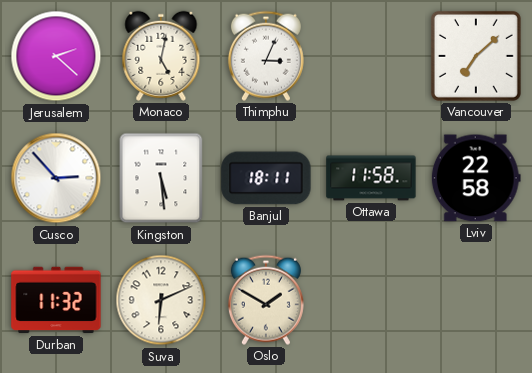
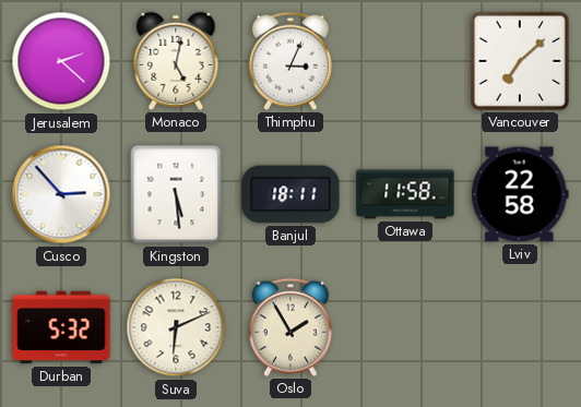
Durban: 11:32 -> 5:32 (61, 327)
Oslo: 1:50 -> 1:55 (290, 327)
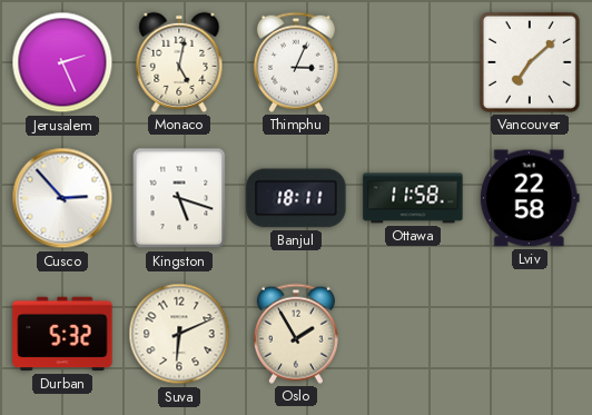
Jerusalem: 2:22 -> 2:26 (62, 62)
Kingston: 5:29 -> 5:18 (179, 198)
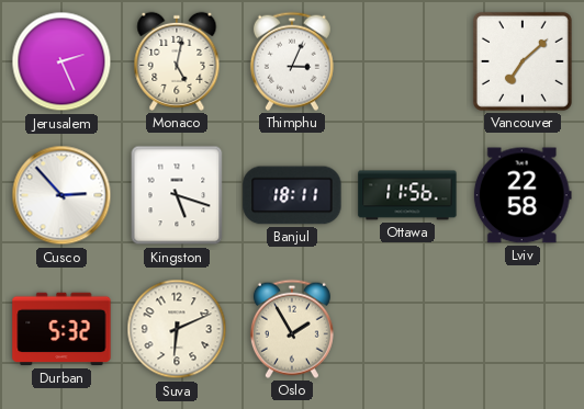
Ottawa: 11:58 -> 11:56 (407, 195)
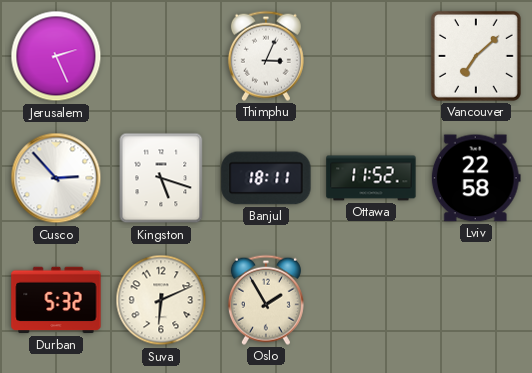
Monaco: 5:02 -> none (177, 61)
Ottawa: 11:56 -> 11:52 (371, 178)
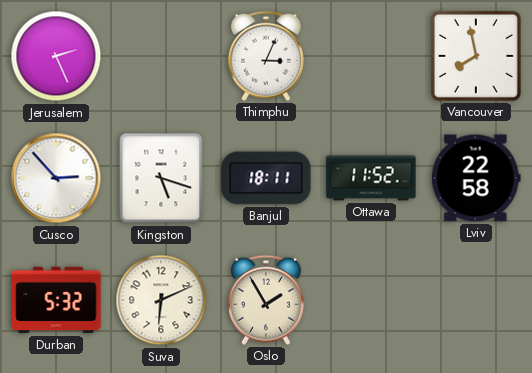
Vancouver: 7:08 -> 7:58 (476, 56)
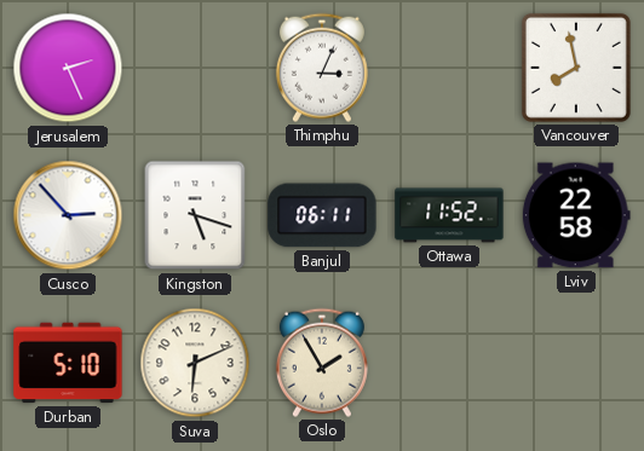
Banjul: 18:11 -> 06:11 (322, 215)
Durban: 5:32 -> 5:10 (68, 363)
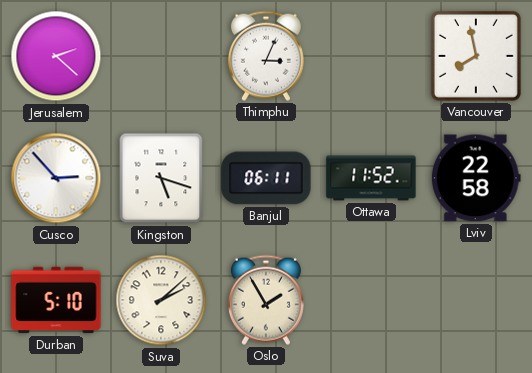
Jerusalem: 2:26 -> 2:22 (56, 56)
Suva: 6:11 -> 2:08 (161, 300)
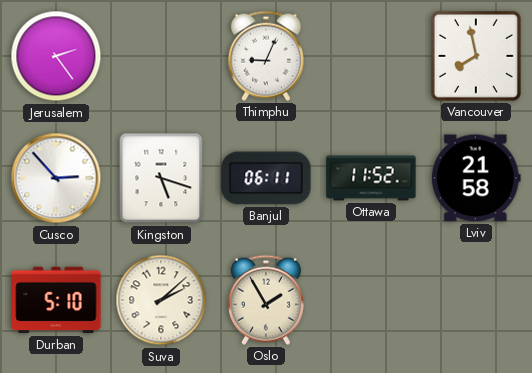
Jerusalem: 2:22 -> 2:24 (56, 56)
Thimphu: 3:04 -> 9:04 (266, 56)
Lviv: 22:58 -> 21:58 (476, 178)
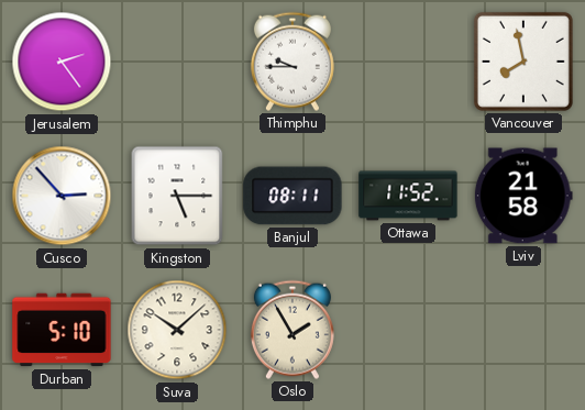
Thimphu: 9:04 -> 9:45 (292, 62)
Kingston: 5:18 -> 5:15 (177, 196)
Banjul: 06:11 -> 08:11 (292, 196)
Suva: 2:08 -> 10:08 (177, 330)
